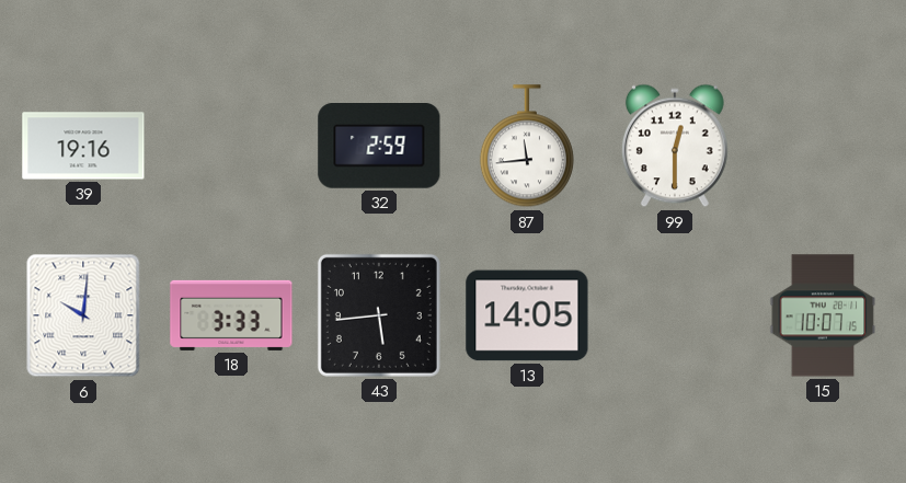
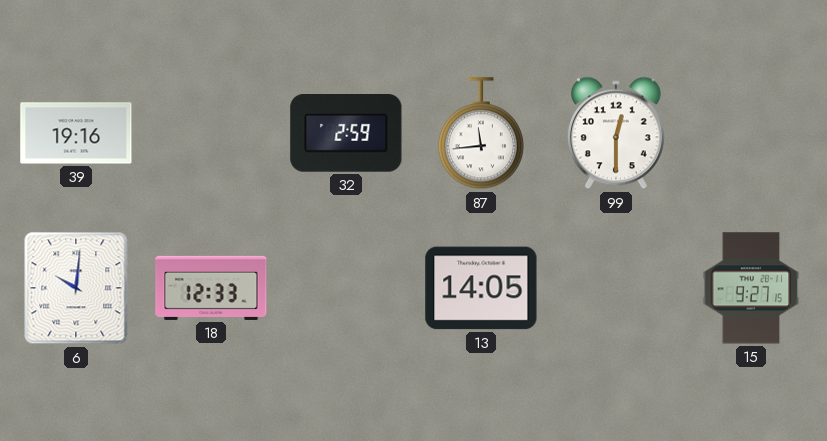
18: 3:33 -> 12:33 (211, 288)
43: 5:44 -> none (379, 315)
15: 10:07 -> 9:27 (751, 288)
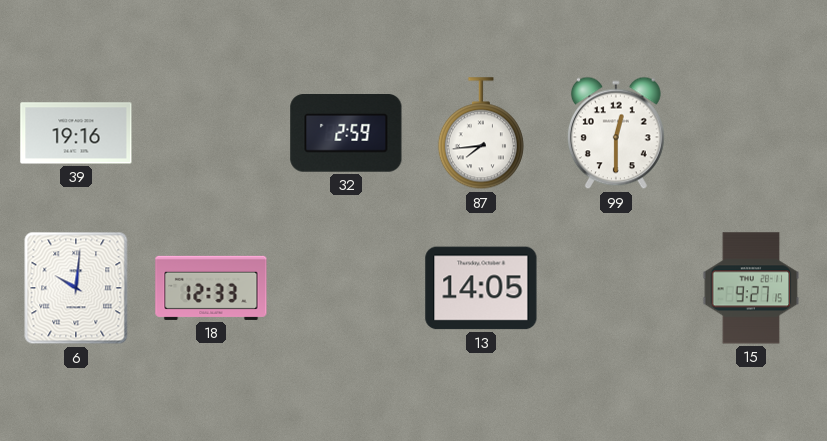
87: 11:44 -> 7:44 (481, 134)
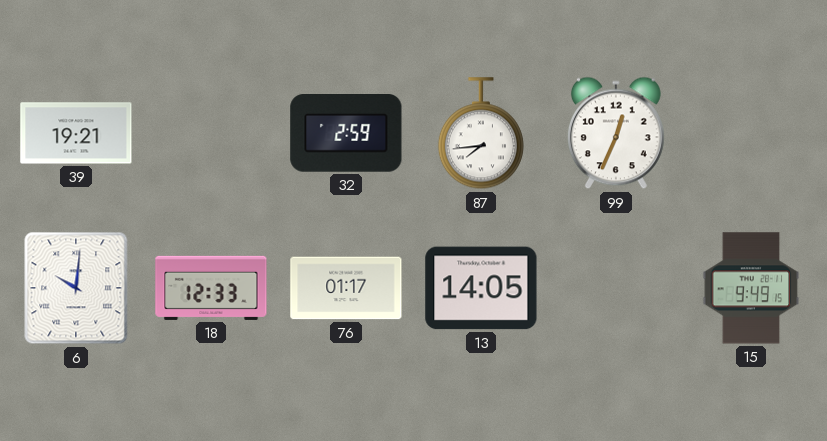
39: 19:16 -> 19:21 (76, 133)
99: 12:30 -> 12:34 (616, 133)
76: none -> 01:17 (346, 288)
15: 9:27 -> 9:49 (751, 288)
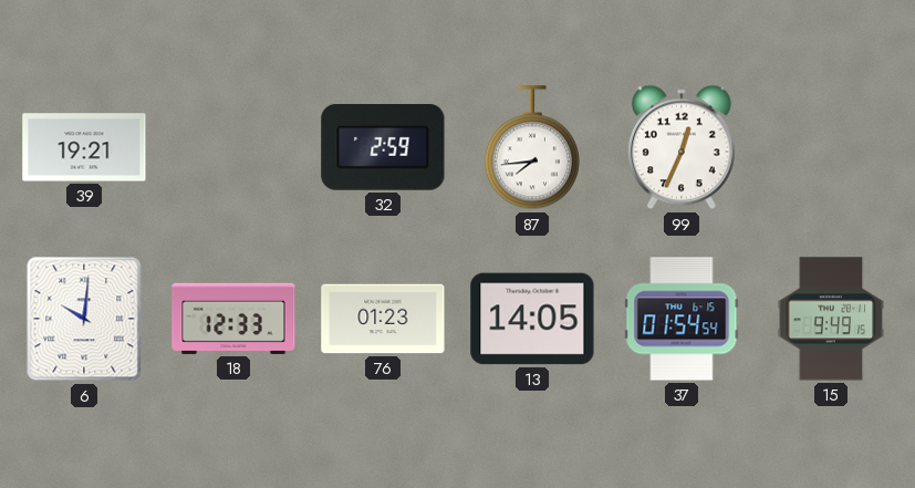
76: 01:17 -> 01:23 (383, 319)
37: none -> 01:54 (682, 319)
